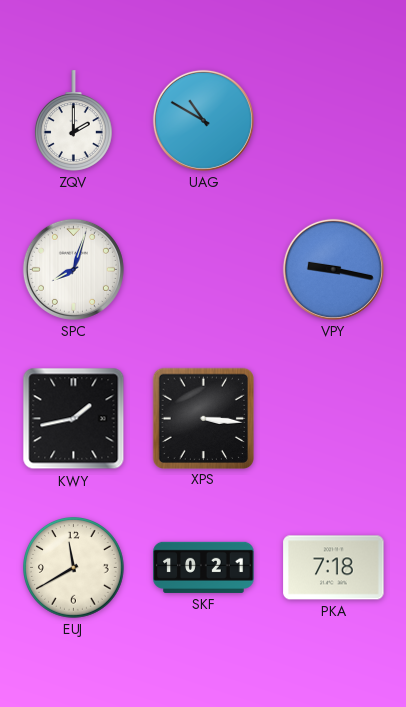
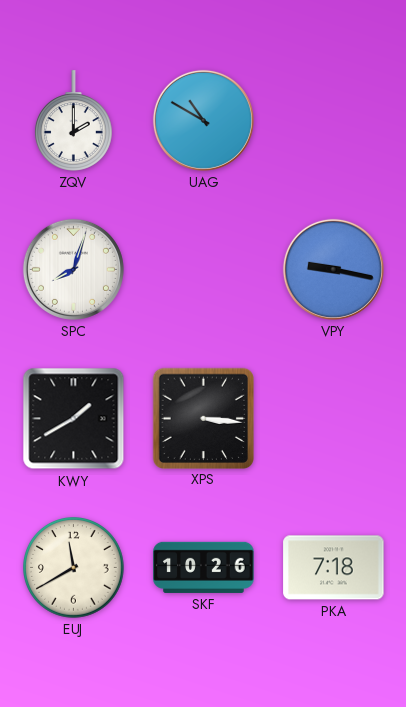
KWY: 1:43 -> 1:40 (74, 419)
SKF: 10:21 -> 10:26 (204, 567)
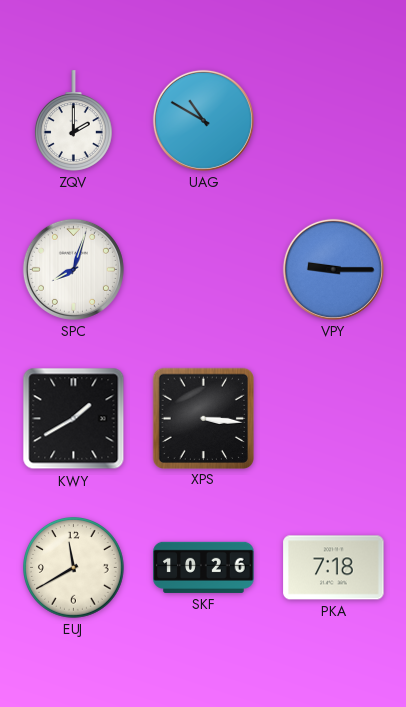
VPY: 9:17 -> 9:15 (333, 269)
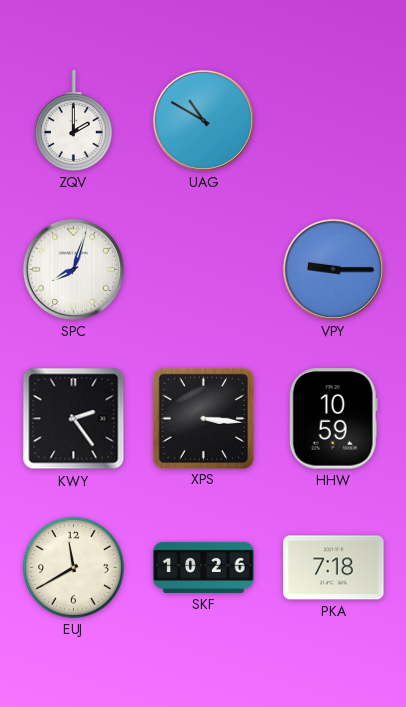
KWY: 1:40 -> 2:24 (74, 419)
HHW: none -> 10:59 (333, 419)
